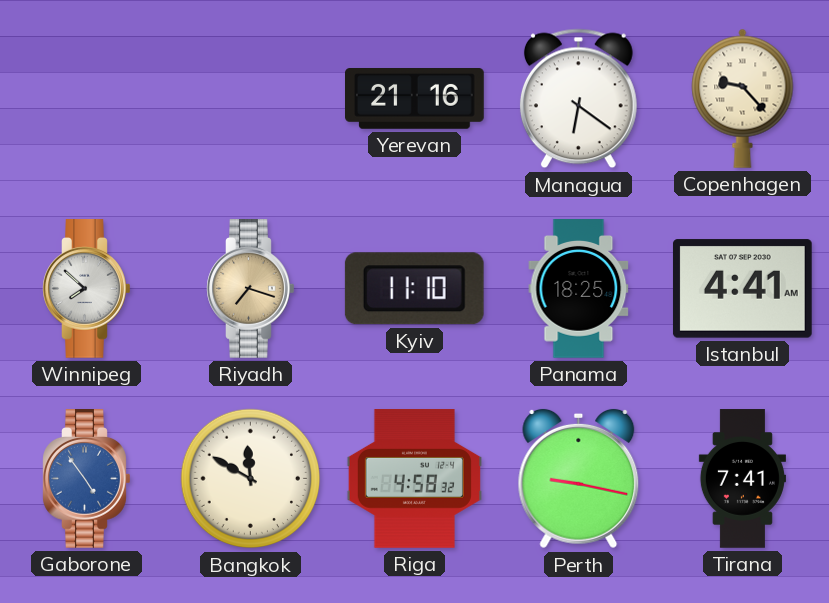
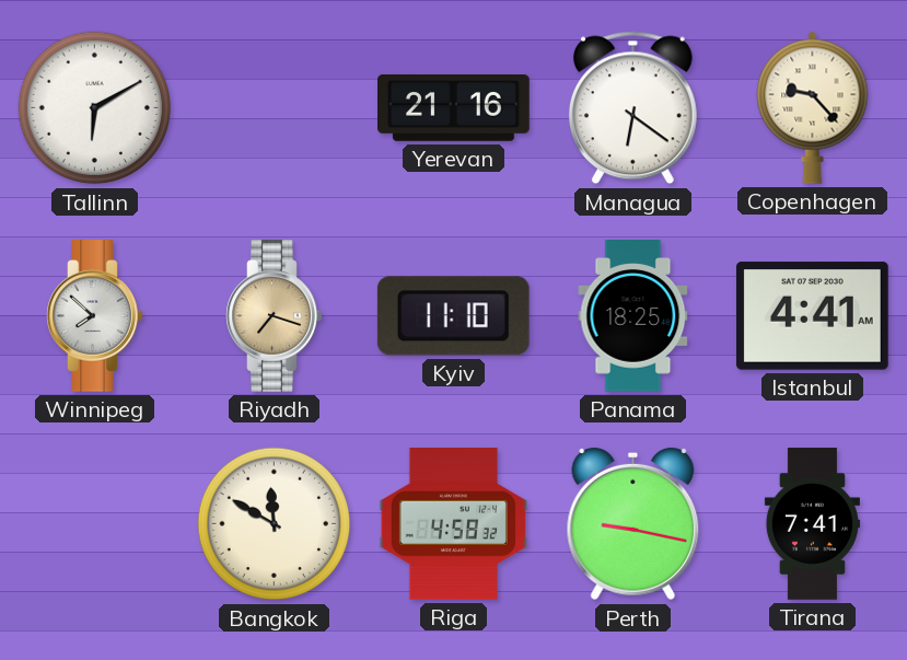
Tallinn: none -> 6:10 (95, 108)
Gaborone: 4:54 -> none (87, 479)
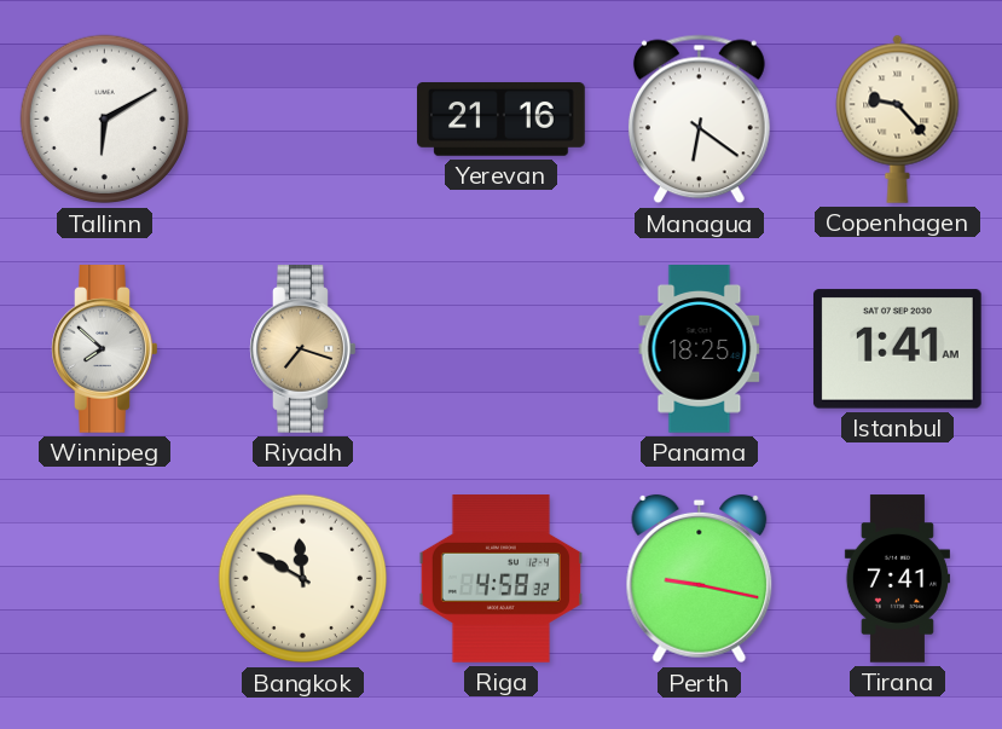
Kyiv: 11:10 -> none (453, 316)
Istanbul: 4:41 -> 1:41 (897, 349)
